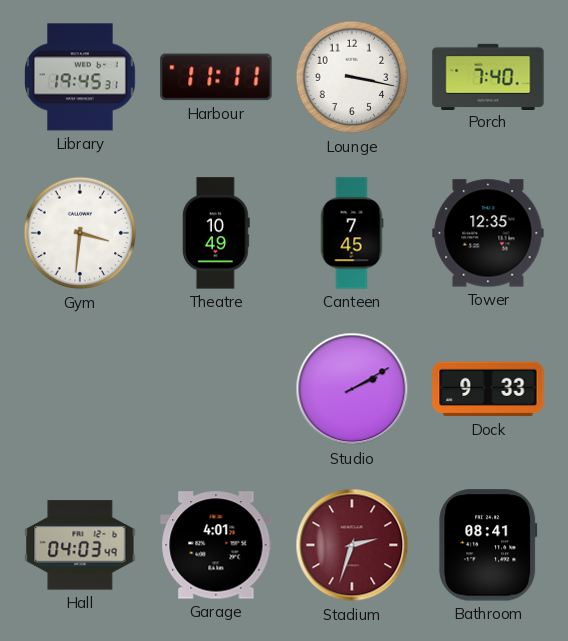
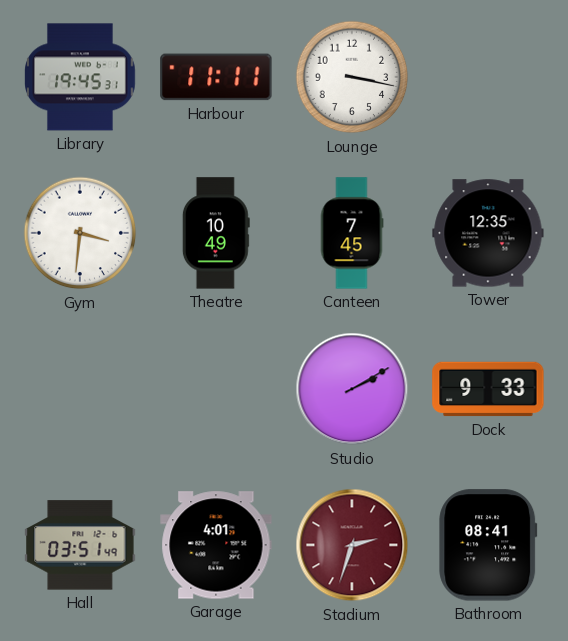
Porch: 7:40 -> none (488, 76)
Hall: 04:03 -> 03:51 (80, 545)
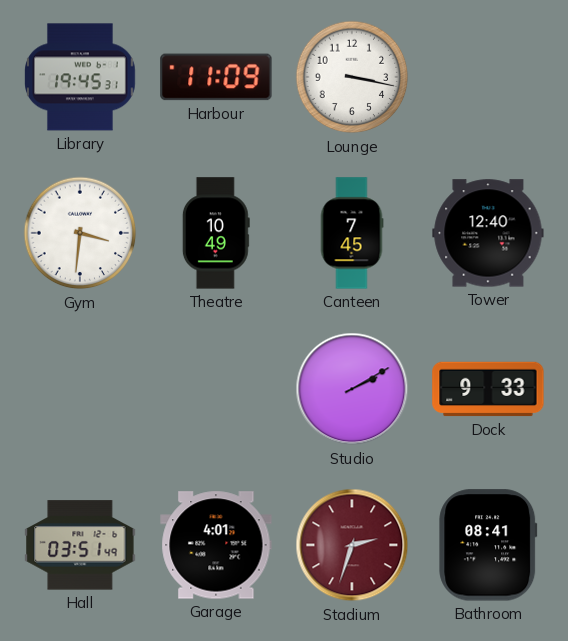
Harbour: 11:11 -> 11:09 (216, 77)
Tower: 12:35 -> 12:40 (488, 233)
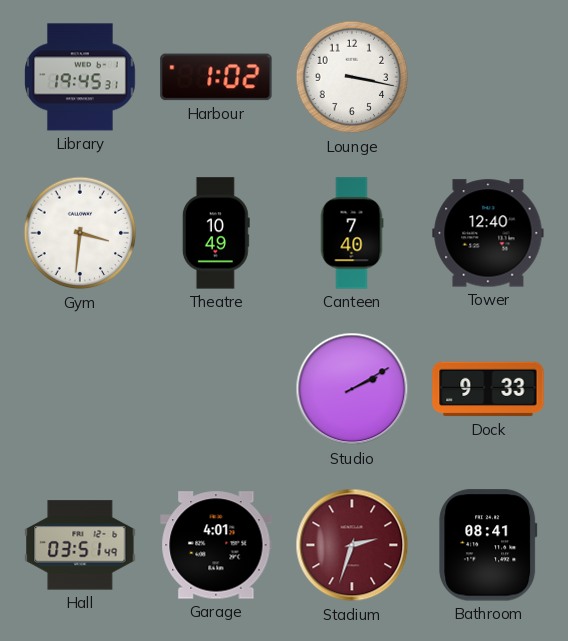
Harbour: 11:09 -> 1:02 (216, 77)
Canteen: 7:45 -> 7:40 (352, 233)
